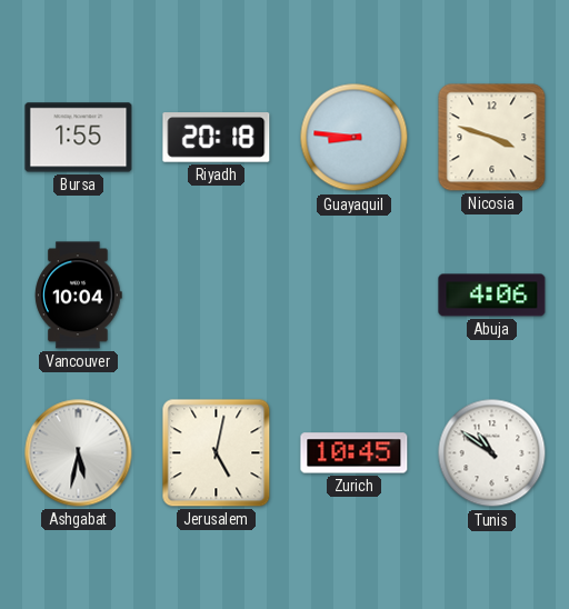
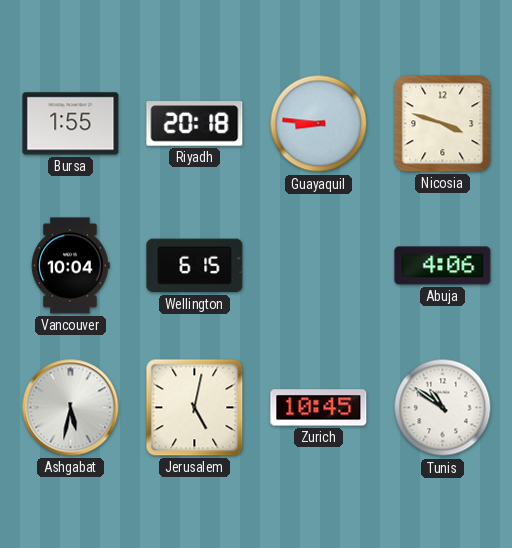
Wellington: none -> 6:15 (195, 266)
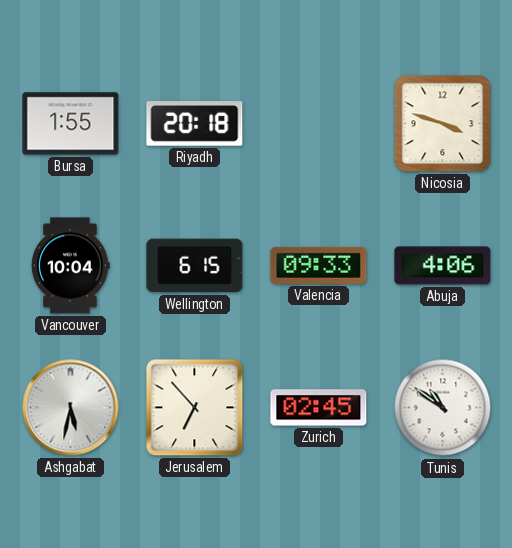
Guayaquil: 8:46 -> none (319, 124)
Valencia: none -> 09:33 (319, 265)
Jerusalem: 5:02 -> 6:53 (195, 408)
Zurich: 10:45 -> 02:45 (319, 408)
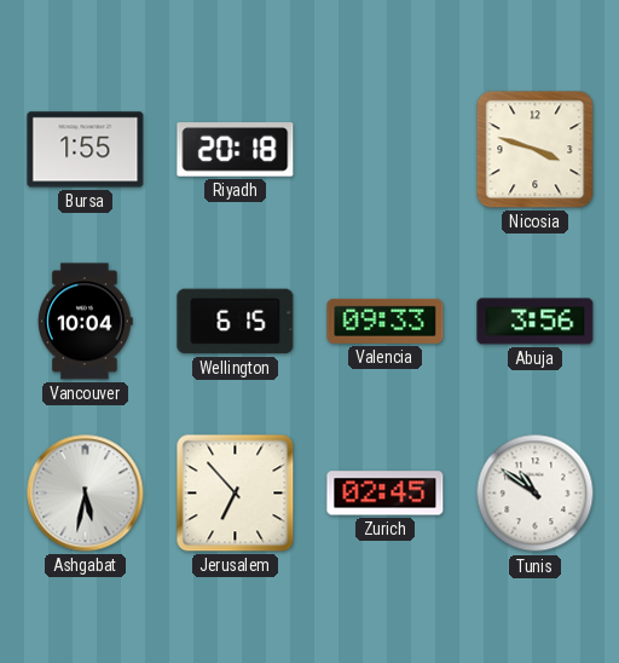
Abuja: 4:06 -> 3:56 (536, 322)
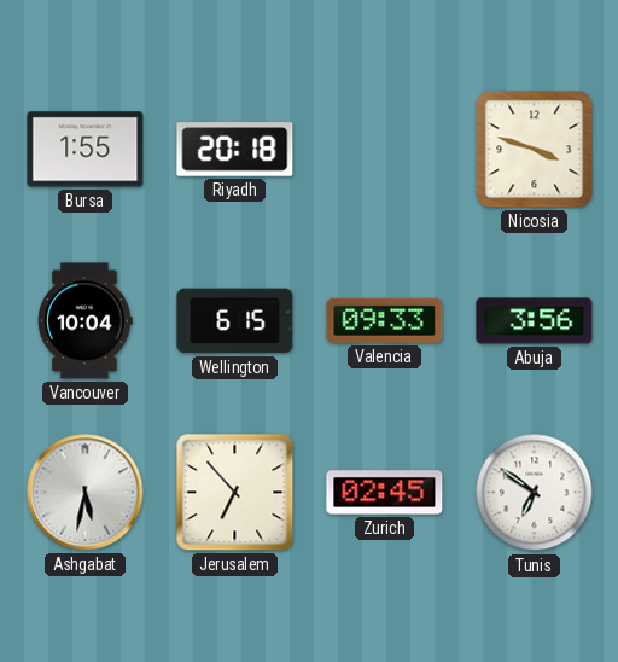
Tunis: 10:51 -> 6:51 (535, 493)
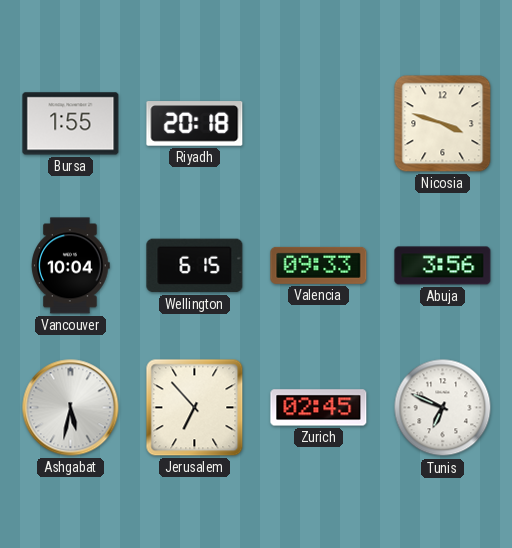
Tunis: 6:51 -> 6:49 (443, 408)
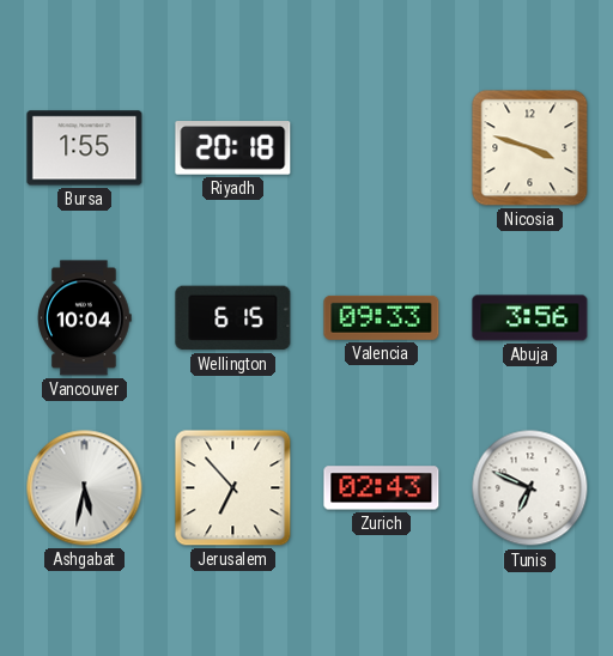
Zurich: 02:45 -> 02:43 (382, 488)
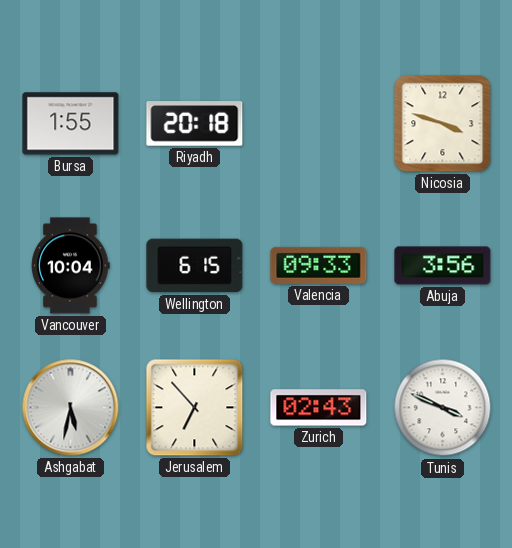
Tunis: 6:49 -> 3:49 (443, 408)
